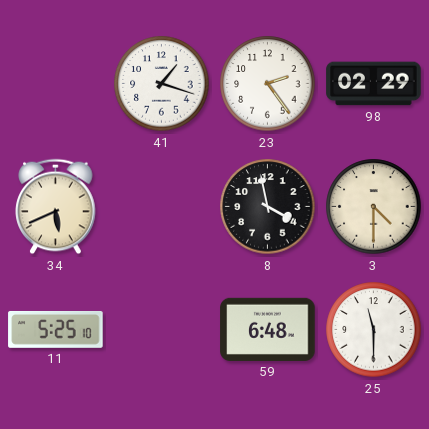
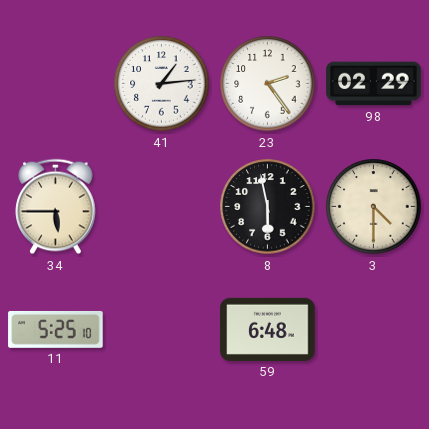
41: 1:18 -> 1:14 (162, 84)
34: 5:41 -> 5:45 (56, 207)
8: 3:58 -> 5:58 (268, 207)
25: 11:30 -> none (374, 330)
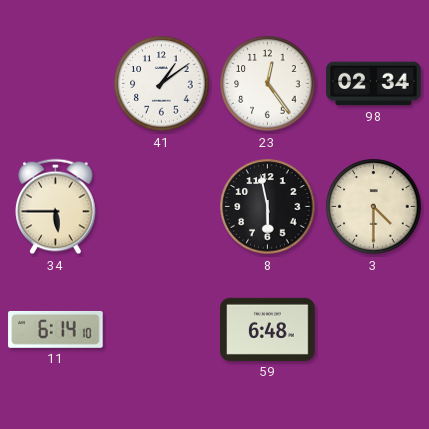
41: 1:14 -> 1:09 (162, 84)
23: 2:24 -> 12:24 (268, 84)
98: 02:29 -> 02:34 (374, 84)
11: 5:25 -> 6:14 (56, 329)
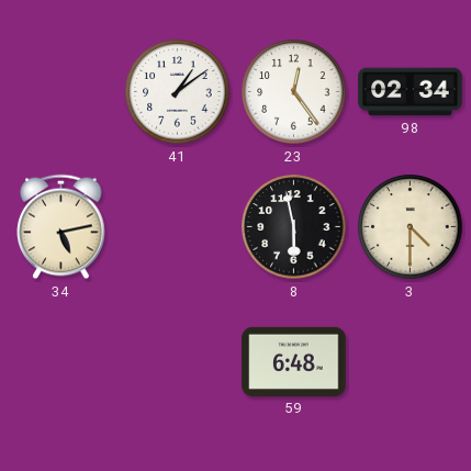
34: 5:45 -> 5:13 (61, 227)
11: 6:14 -> none (56, 329)
